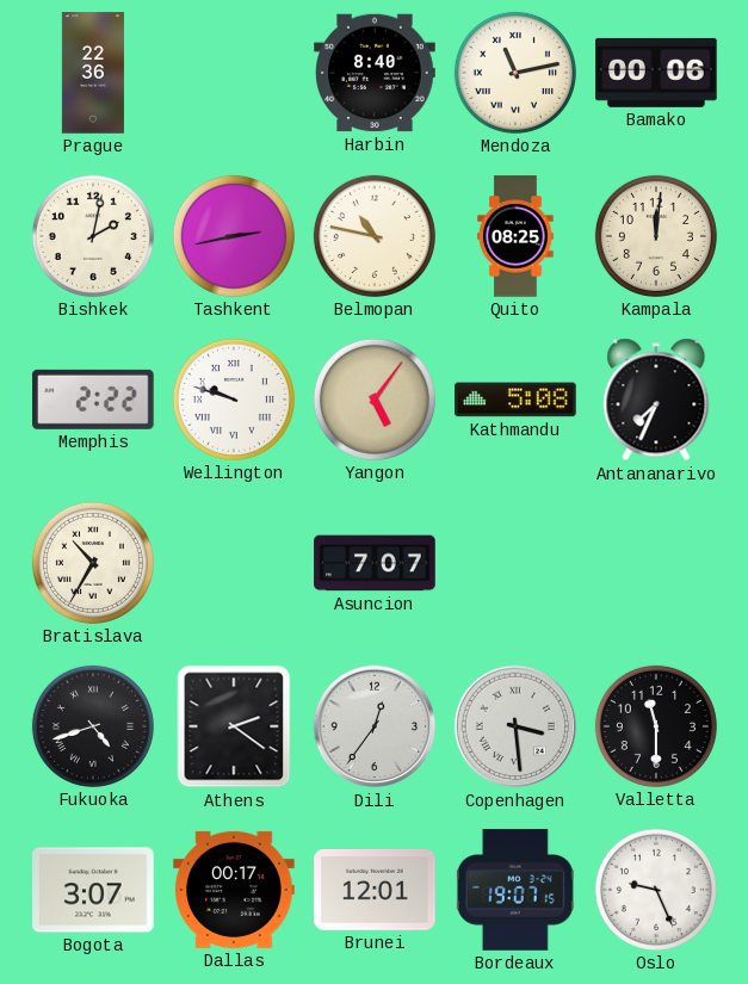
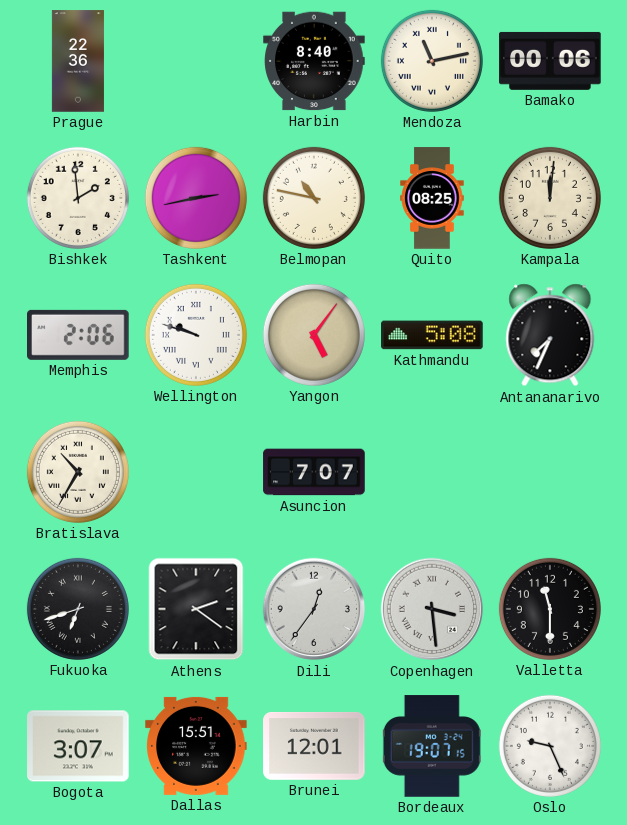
Bishkek: 2:02 -> 1:59 (78, 198)
Memphis: 2:22 -> 2:06 (79, 335)
Fukuoka: 4:42 -> 6:42 (78, 609)
Dallas: 00:17 -> 15:51 (196, 746)
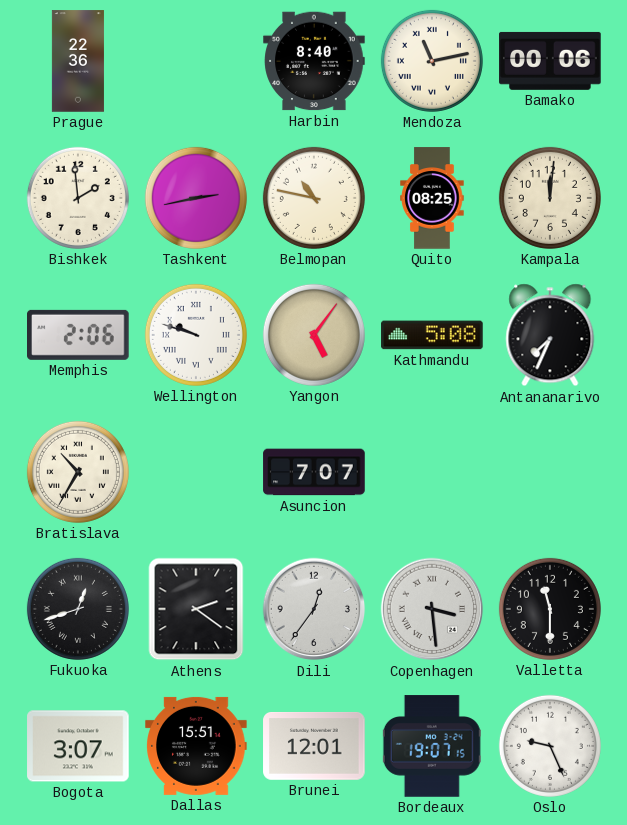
Fukuoka: 6:42 -> 12:42 (78, 609)
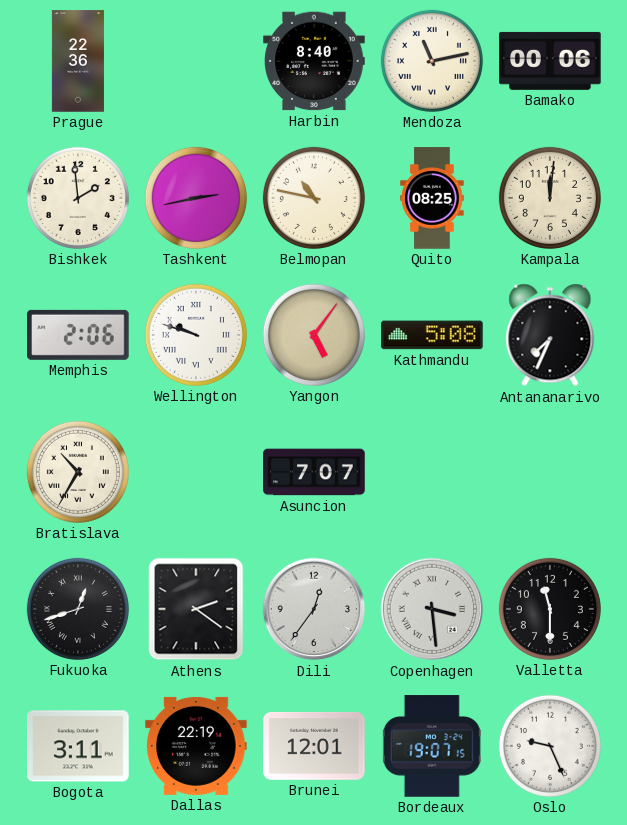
Bogota: 3:07 -> 3:11 (78, 746)
Dallas: 15:51 -> 22:19 (196, 746)
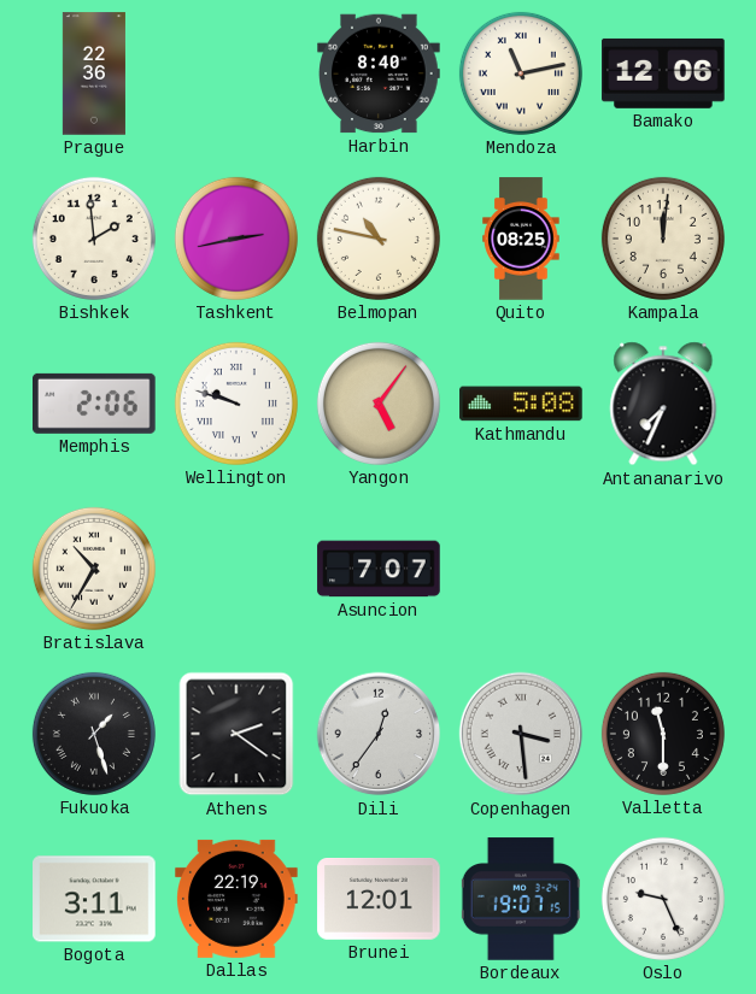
Bamako: 00:06 -> 12:06 (663, 73)
Fukuoka: 12:42 -> 1:27 (94, 734)
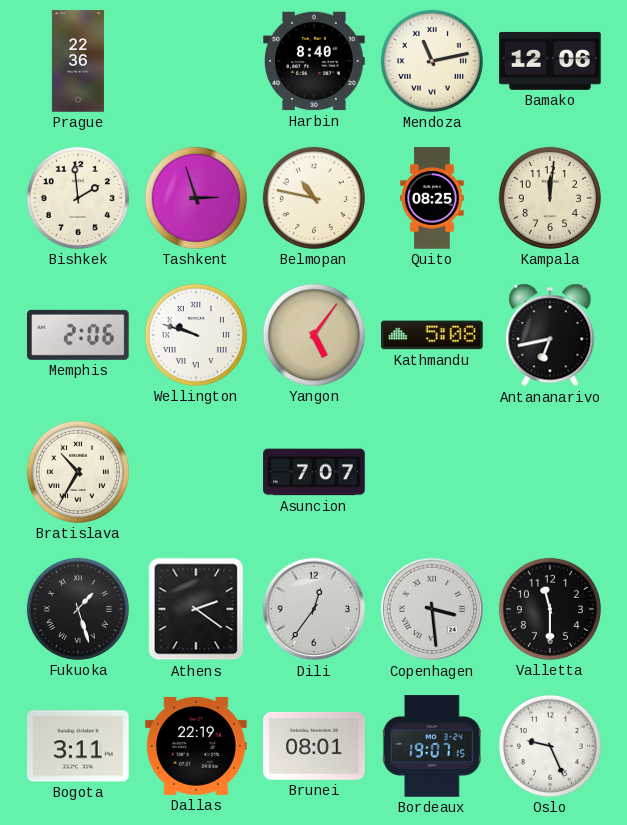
Tashkent: 2:43 -> 2:57 (196, 198)
Antananarivo: 7:34 -> 6:43 (550, 335)
Brunei: 12:01 -> 08:01 (314, 747)
